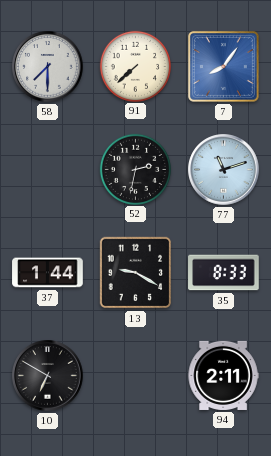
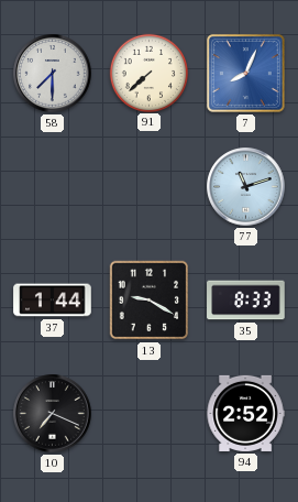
7: 8:06 -> 8:04 (245, 73)
52: 2:32 -> none (135, 169)
10: 6:50 -> 7:19 (53, 414)
94: 2:11 -> 2:52 (245, 413)
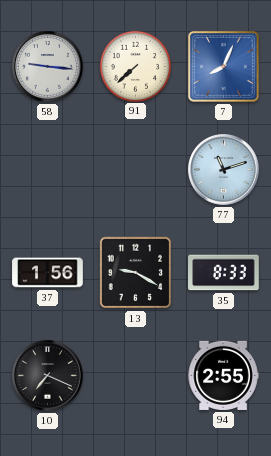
58: 7:30 -> 9:16 (48, 67)
37: 1:44 -> 1:56 (48, 273)
94: 2:52 -> 2:55 (223, 375)
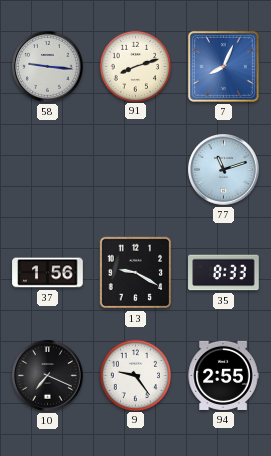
91: 7:38 -> 8:12 (135, 66)
9: none -> 9:24 (135, 375)
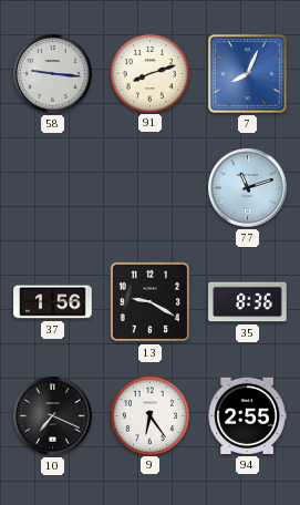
35: 8:33 -> 8:36 (248, 302)
9: 9:24 -> 6:24 (149, 415)
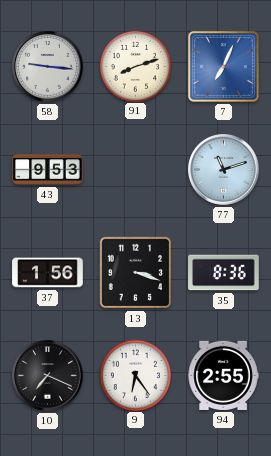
7: 8:04 -> 7:04 (223, 66)
43: none -> 9:53 (48, 170)
13: 9:20 -> 3:18 (136, 273)
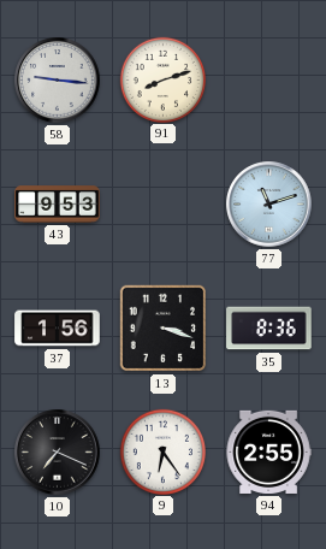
7: 7:04 -> none (223, 66)
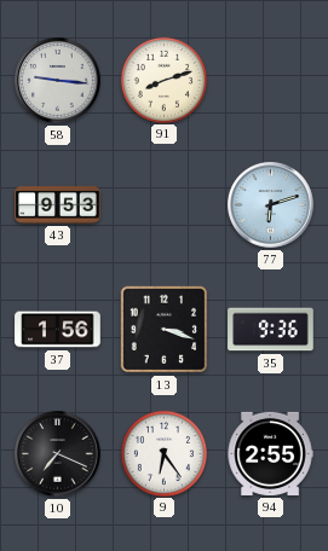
77: 11:12 -> 6:12 (271, 205)
35: 8:36 -> 9:36 (271, 330)
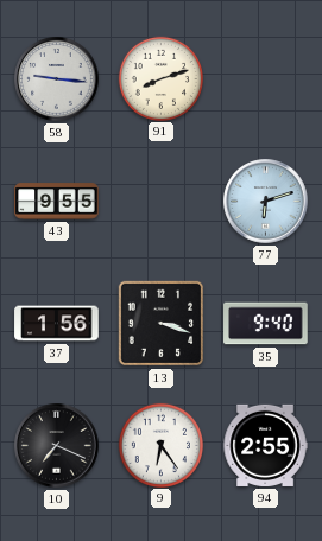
43: 9:53 -> 9:55 (57, 202)
35: 9:36 -> 9:40 (266, 324)
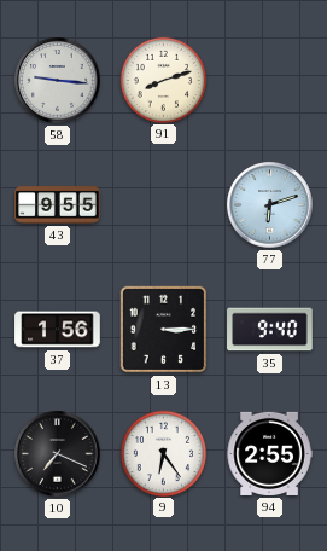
13: 3:18 -> 3:15 (164, 330)
